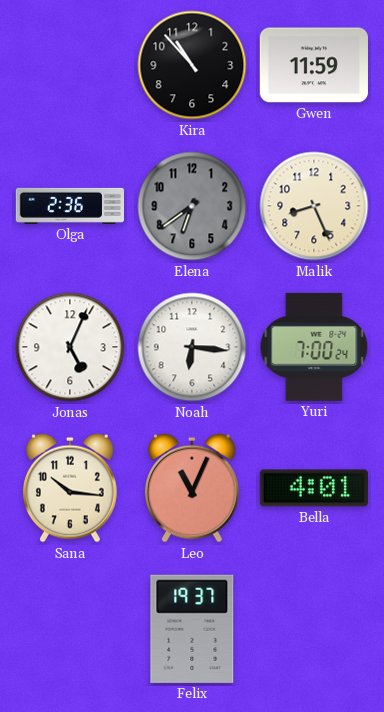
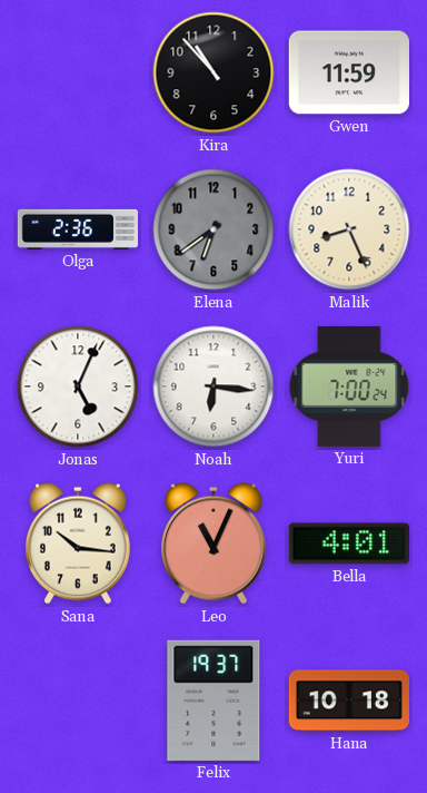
Hana: none -> 10:18 (348, 701)
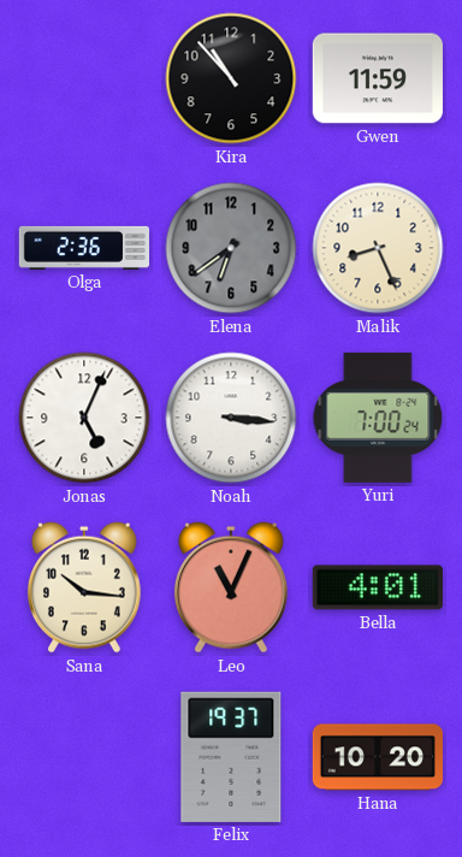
Noah: 6:16 -> 3:16 (231, 418)
Hana: 10:18 -> 10:20 (377, 757)
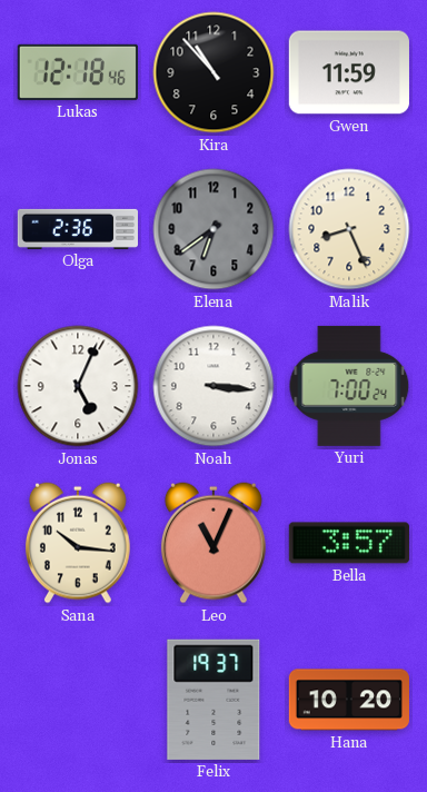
Lukas: none -> 12:18 (78, 72)
Bella: 4:01 -> 3:57 (349, 543)
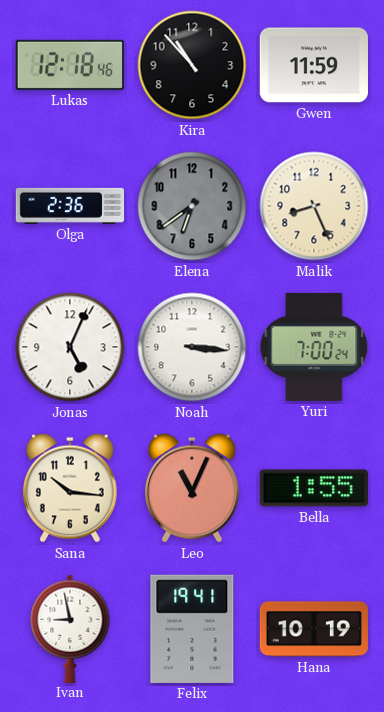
Bella: 3:57 -> 1:55 (314, 488)
Ivan: none -> 8:58 (70, 628)
Felix: 19:37 -> 19:41 (192, 629)
Hana: 10:20 -> 10:19 (313, 629)
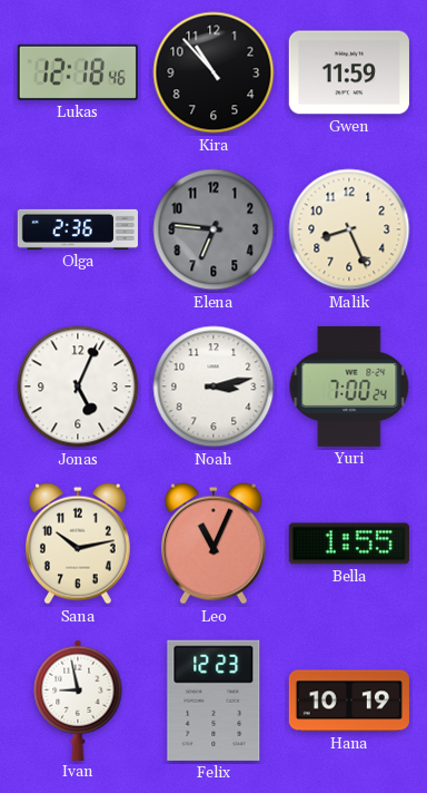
Elena: 6:39 -> 6:46 (213, 229)
Noah: 3:16 -> 3:13 (213, 386)
Sana: 10:16 -> 10:13 (78, 544)
Felix: 19:41 -> 12:23 (213, 701)
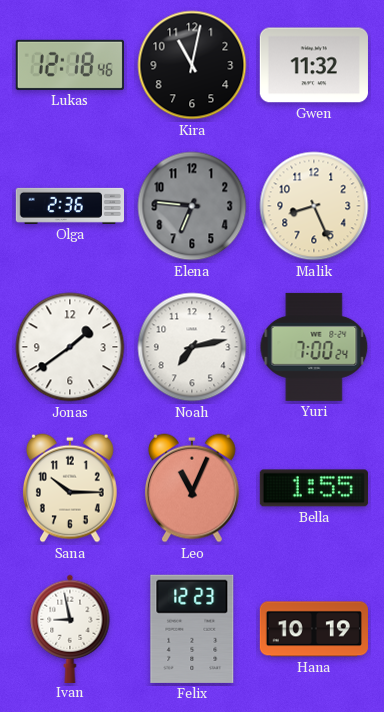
Kira: 10:53 -> 11:02 (192, 65)
Gwen: 11:59 -> 11:32 (314, 65)
Jonas: 5:04 -> 1:39 (70, 347)
Noah: 3:13 -> 7:13 (192, 347)
Sana: 10:13 -> 10:15 (70, 488)
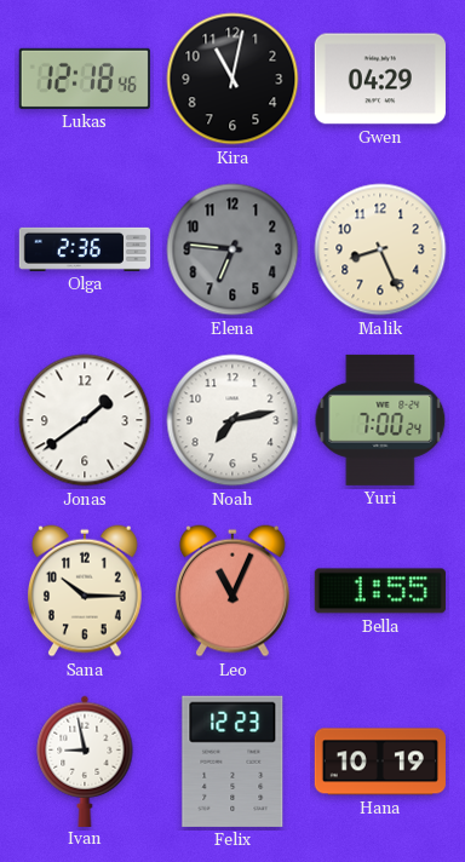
Gwen: 11:32 -> 04:29 (380, 79)
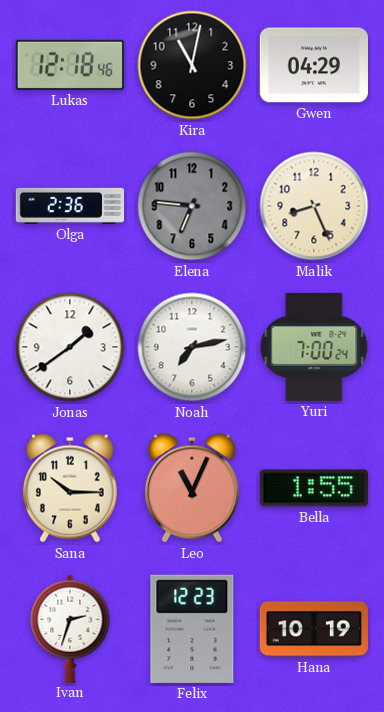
Ivan: 8:58 -> 2:33 (70, 628)
